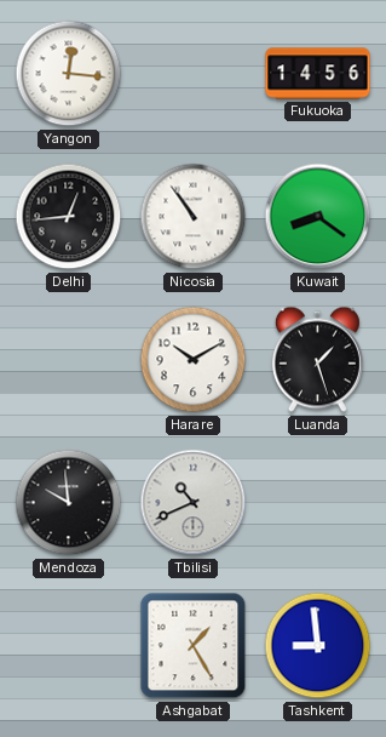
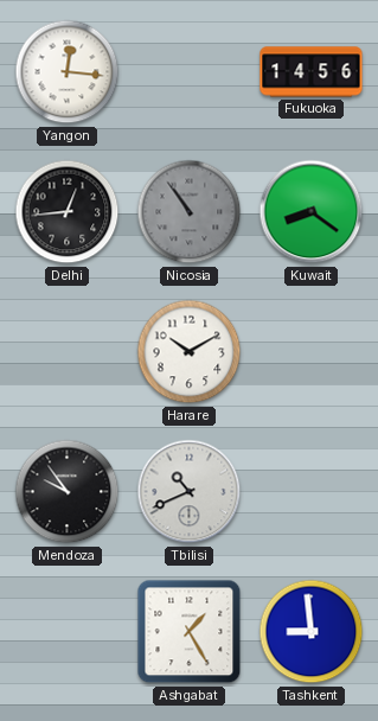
Nicosia dial: white -> grey (190, 212)
Luanda: 1:27 -> none (317, 360)
Mendoza: 9:59 -> 9:54 (68, 492)
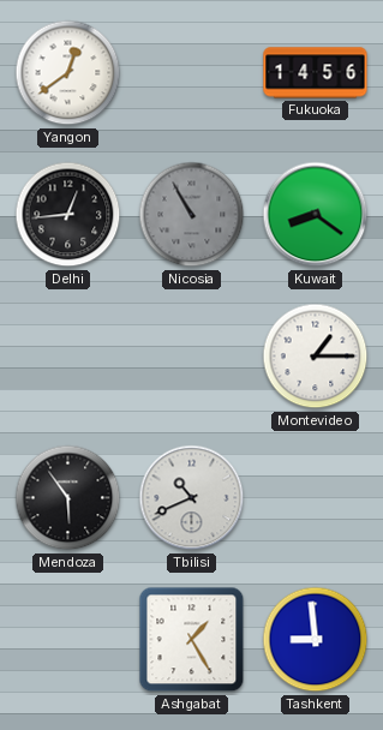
Yangon: 12:16 -> 12:39 (68, 73)
Nicosia: 10:54 -> 10:55 (192, 215)
Harare: 10:10 -> none (190, 352)
Montevideo: none -> 1:15 (316, 357)
Mendoza: 9:54 -> 5:54 (68, 498)
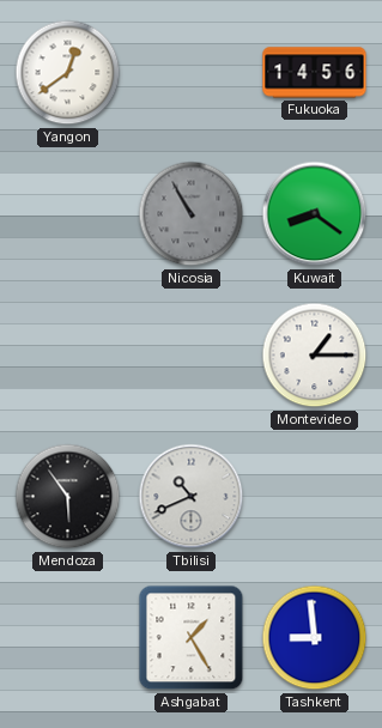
Delhi: 12:44 -> none (68, 215)
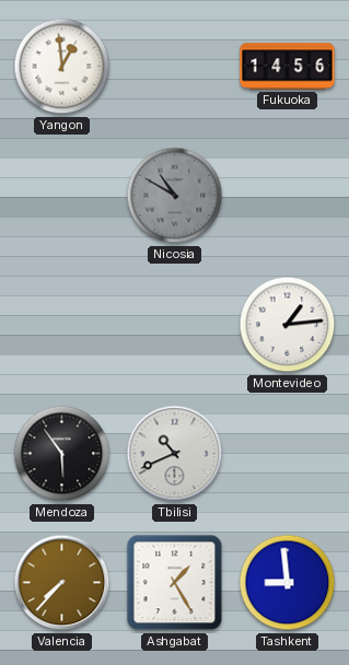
Yangon: 12:39 -> 12:59 (62, 67)
Nicosia: 10:55 -> 10:50 (175, 196)
Kuwait: 8:21 -> none (315, 214)
Montevideo: 1:15 -> 1:14 (288, 325)
Valencia: none -> 7:37 (62, 583)
